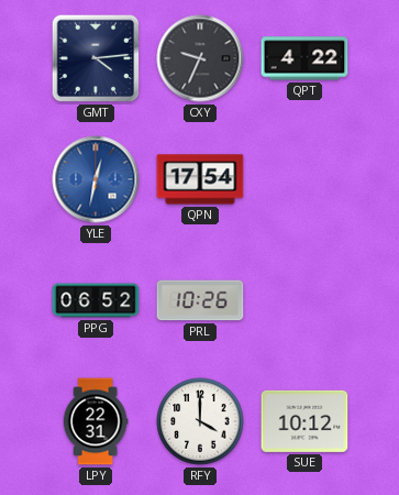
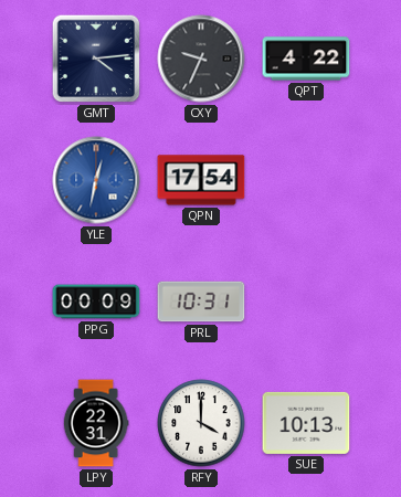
PPG: 06:52 -> 00:09 (96, 302)
PRL: 10:26 -> 10:31 (201, 302)
SUE: 10:12 -> 10:13 (306, 423)
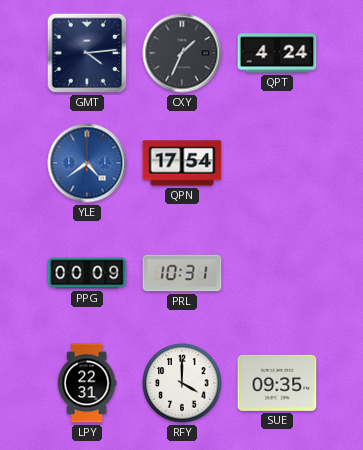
CXY: 9:34 -> 1:34 (182, 53)
QPT: 4:22 -> 4:24 (277, 53)
YLE: 12:32 -> 4:39 (87, 163)
SUE: 10:13 -> 09:35 (277, 383)
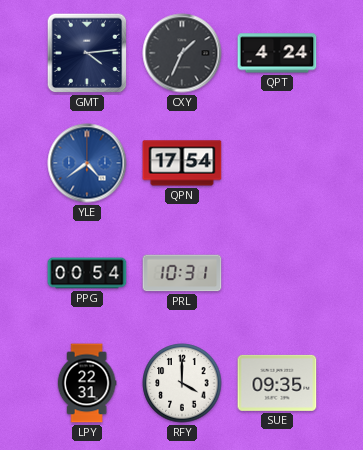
PPG: 00:09 -> 00:54 (87, 273)
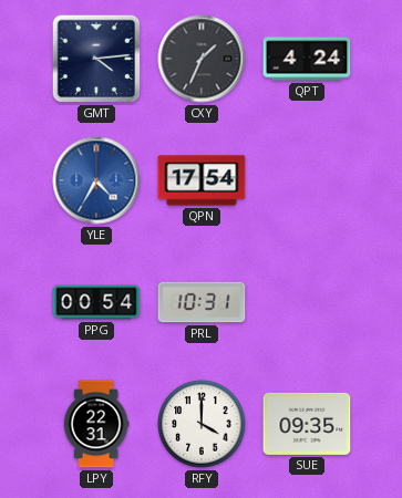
YLE: 4:39 -> 4:35 (96, 180)
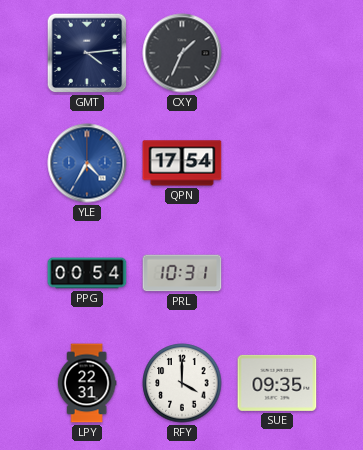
QPT: 4:24 -> none (307, 59)
